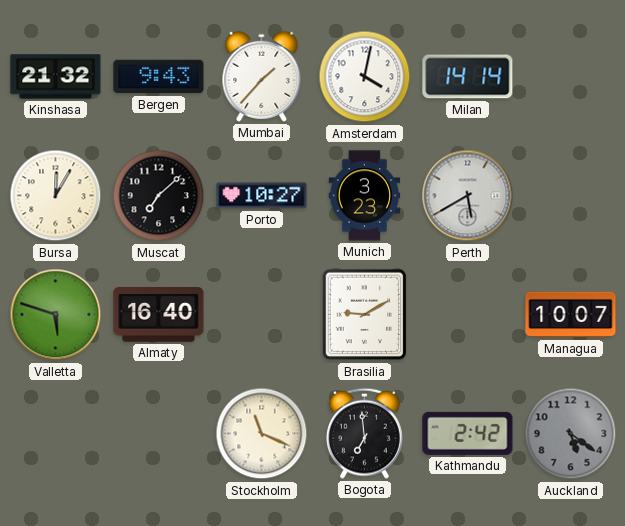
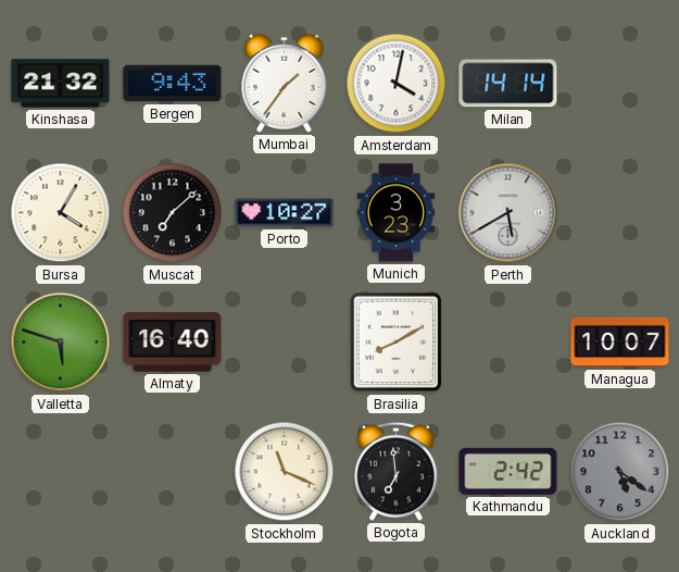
Mumbai: 1:37 -> 1:36 (285, 83)
Bursa: 12:05 -> 4:05 (61, 213)
Brasilia: 9:10 -> 8:10 (397, 343)
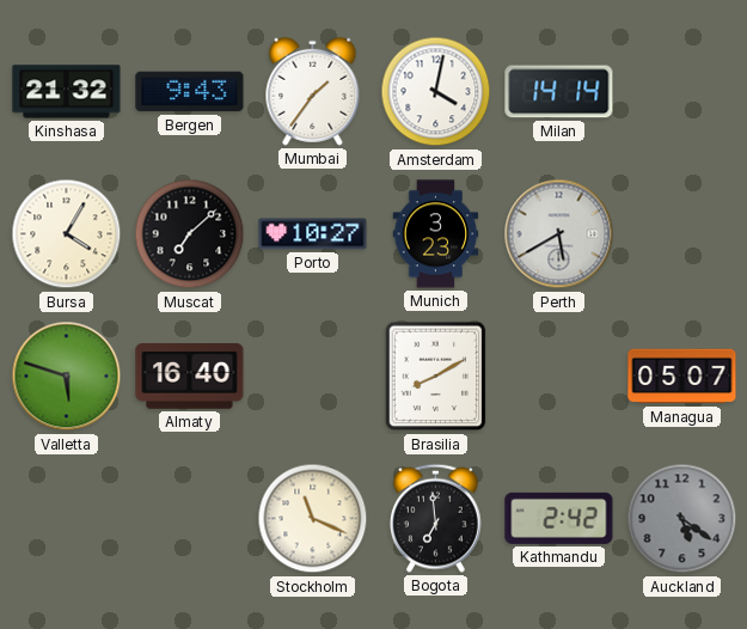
Managua: 10:07 -> 05:07 (682, 377)
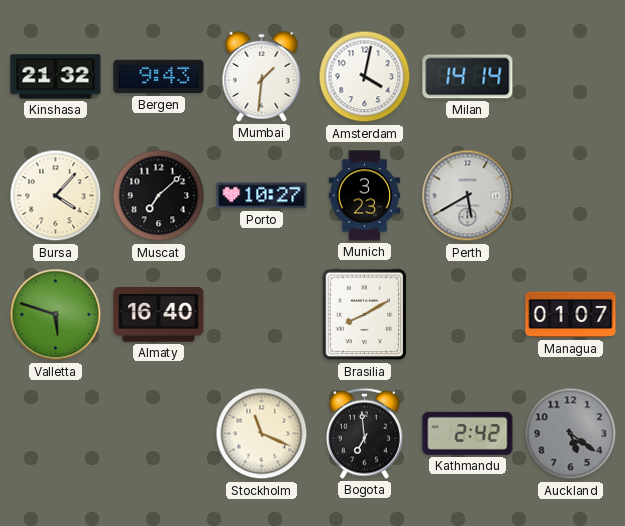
Mumbai: 1:36 -> 1:31 (262, 76)
Bursa: 4:05 -> 4:07 (56, 196)
Managua: 05:07 -> 01:07 (571, 315)
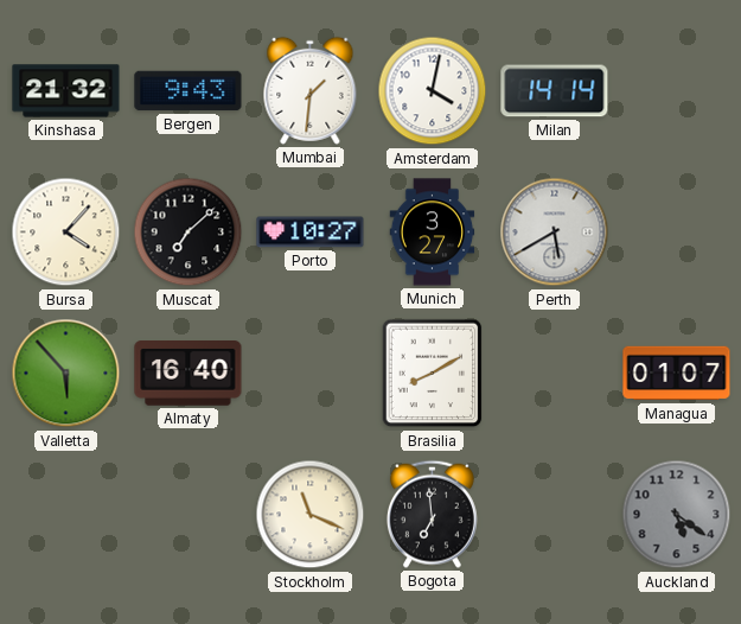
Munich: 3:23 -> 3:27 (433, 233)
Valletta: 5:48 -> 5:53 (66, 374)
Kathmandu: 2:42 -> none (468, 433)
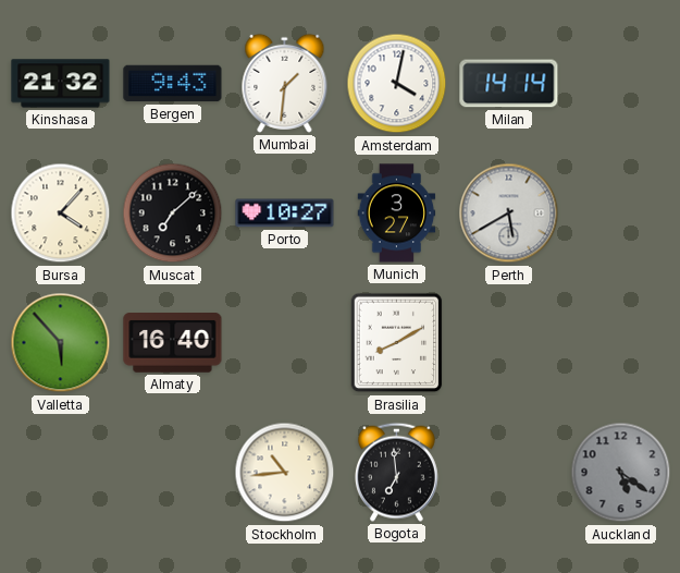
Managua: 01:07 -> none (677, 374)
Stockholm: 11:19 -> 10:44 (285, 473)
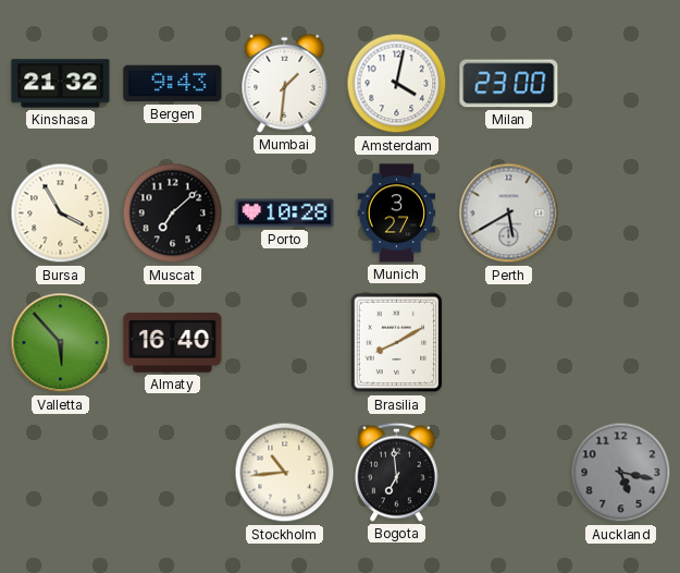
Milan: 14:14 -> 23:00 (509, 84)
Bursa: 4:07 -> 3:55 (61, 214)
Porto: 10:27 -> 10:28 (285, 214)
Auckland: 5:21 -> 5:17 (621, 473)
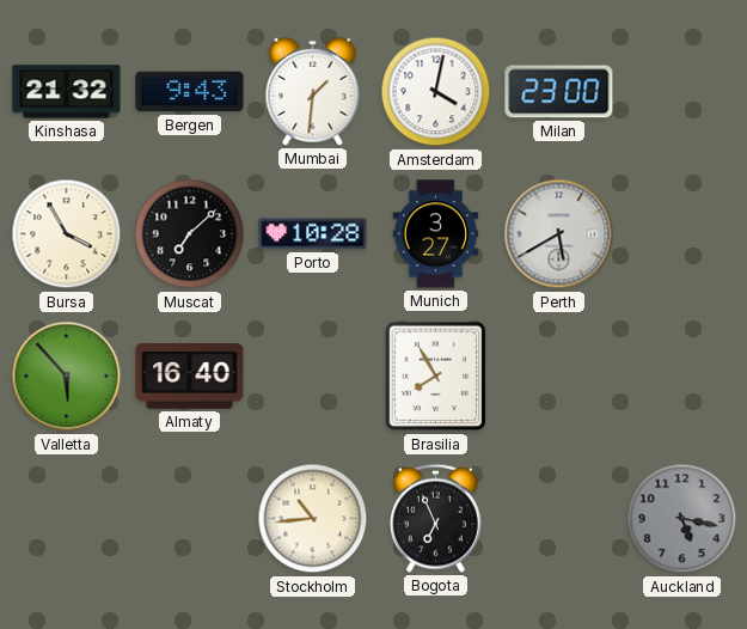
Brasilia: 8:10 -> 7:55 (436, 377)
Bogota: 6:59 -> 6:56 (435, 518)
